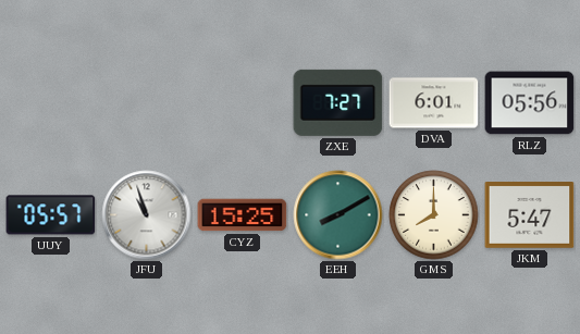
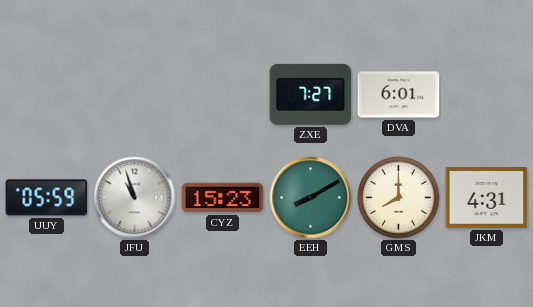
RLZ: 05:56 -> none (530, 103)
UUY: 05:57 -> 05:59 (47, 198)
CYZ: 15:25 -> 15:23 (223, 198)
JKM: 5:47 -> 4:31 (487, 198)
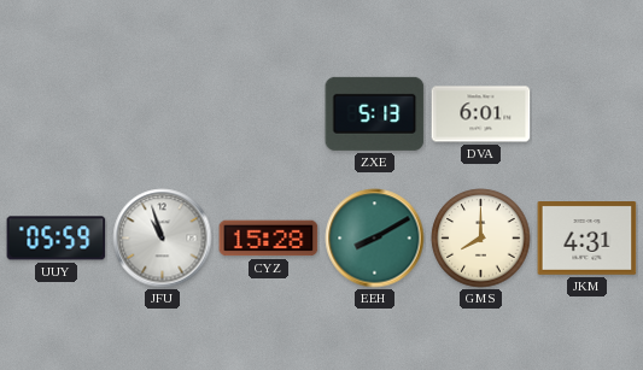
ZXE: 7:27 -> 5:13 (375, 113)
CYZ: 15:23 -> 15:28 (269, 239)
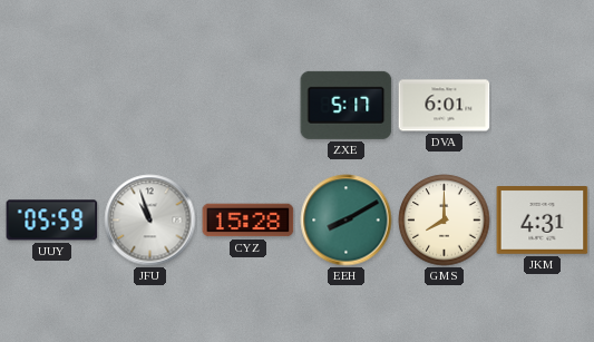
ZXE: 5:13 -> 5:17 (347, 105)
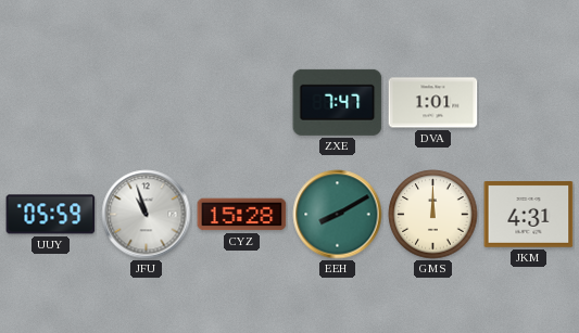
ZXE: 5:17 -> 7:47 (338, 102)
DVA: 6:01 -> 1:01 (433, 103)
GMS: 8:00 -> 12:00 (433, 215)
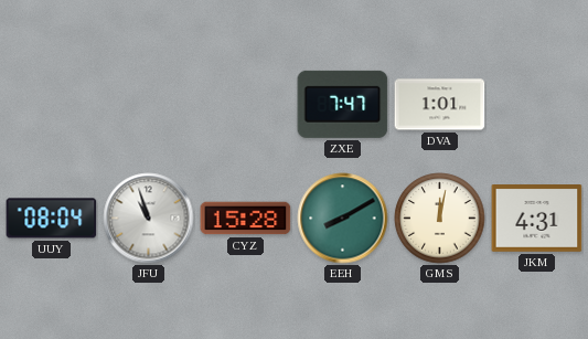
UUY: 05:59 -> 08:04 (52, 219)
GMS: 12:00 -> 12:02 (440, 219)
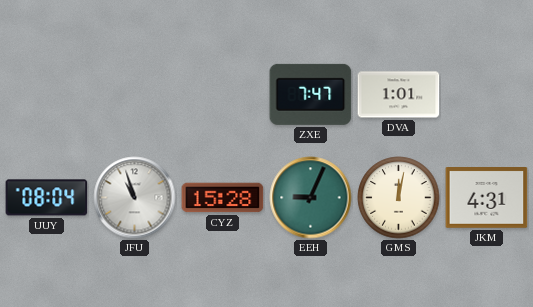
EEH: 8:10 -> 9:04 (311, 198)
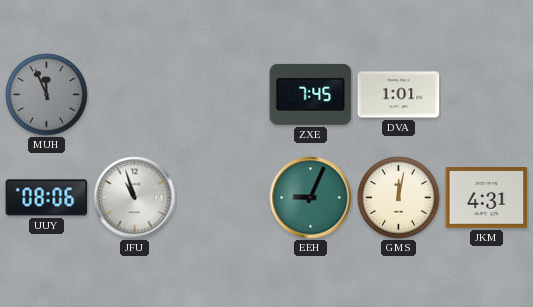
MUH: none -> 11:56 (47, 95)
ZXE: 7:47 -> 7:45 (311, 94)
UUY: 08:04 -> 08:06 (47, 198)
CYZ: 15:28 -> none (223, 198)
